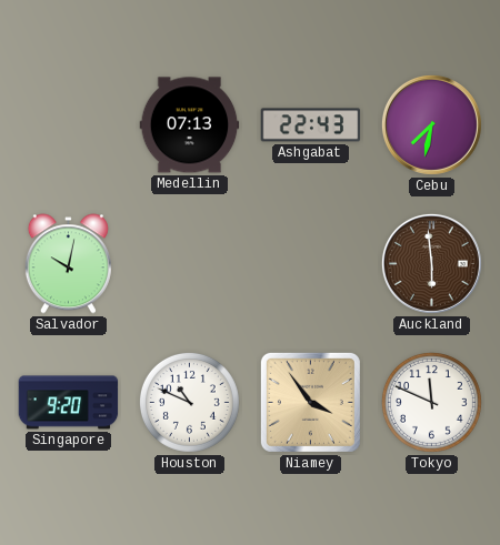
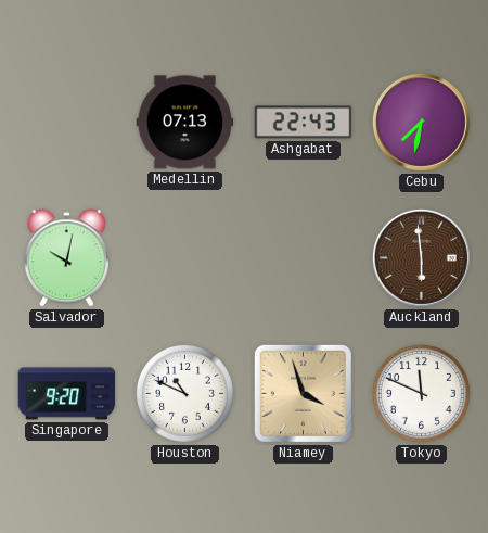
Niamey: 3:54 -> 3:57 (303, 393)
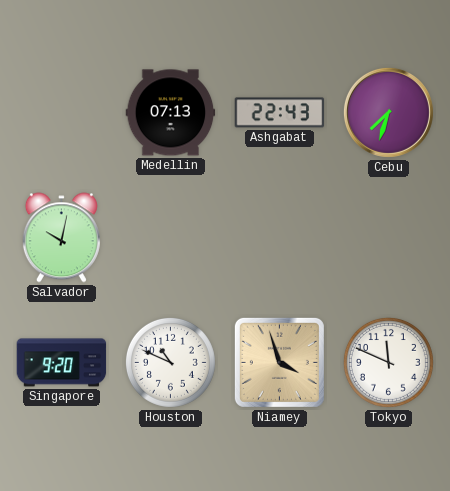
Cebu: 7:32 -> 7:33 (388, 112)
Auckland: 5:59 -> none (421, 257)
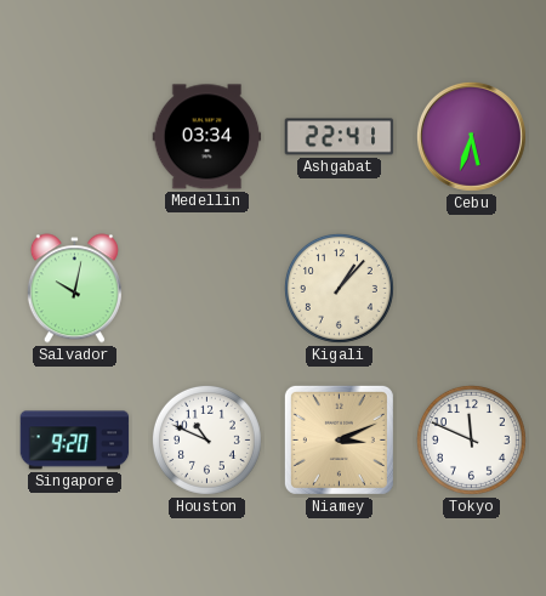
Medellin: 07:13 -> 03:34 (207, 137)
Ashgabat: 22:43 -> 22:41 (340, 137)
Cebu: 7:33 -> 5:33 (471, 136)
Kigali: none -> 1:07 (339, 288)
Niamey: 3:57 -> 3:11 (339, 439)
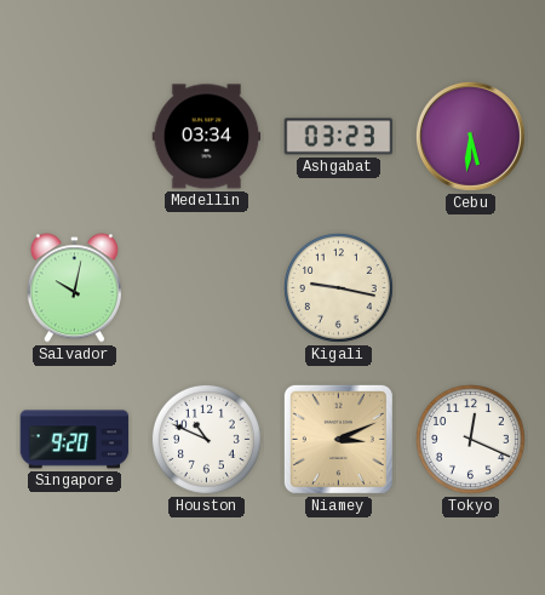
Ashgabat: 22:41 -> 03:23 (339, 137)
Cebu: 5:33 -> 5:31 (470, 136)
Kigali: 1:07 -> 9:17 (338, 287)
Tokyo: 11:49 -> 12:19 (470, 439)
